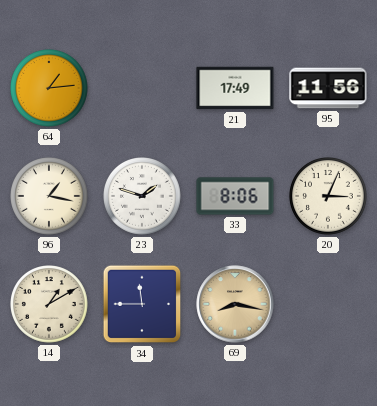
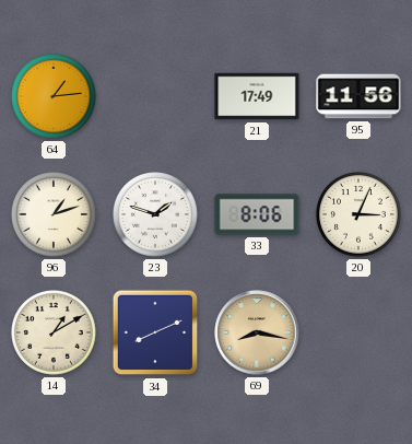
96: 1:17 -> 1:12 (55, 215)
34: 11:45 -> 8:11 (155, 332)
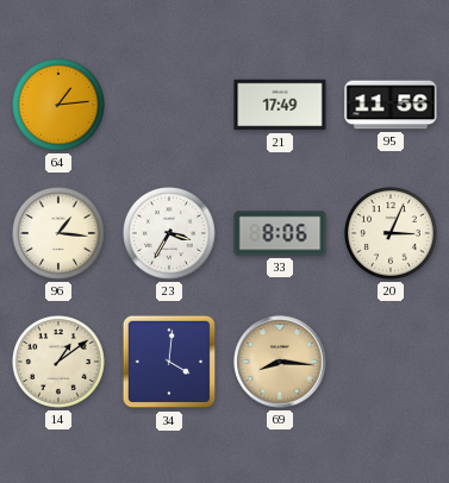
96: 1:12 -> 1:16 (60, 234)
23: 1:48 -> 3:35 (170, 234)
14: 1:10 -> 1:09 (60, 363)
34: 8:11 -> 4:01 (169, 362)
69: 8:17 -> 8:16 (280, 362)
